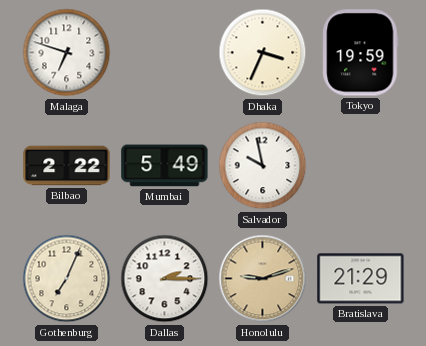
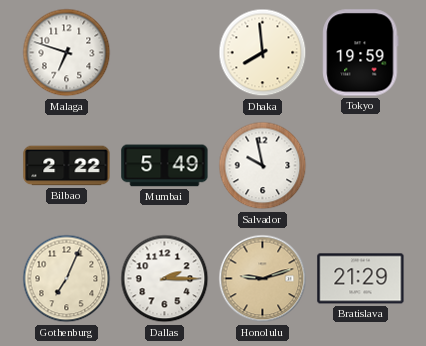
Dhaka: 3:34 -> 7:59 (263, 53)
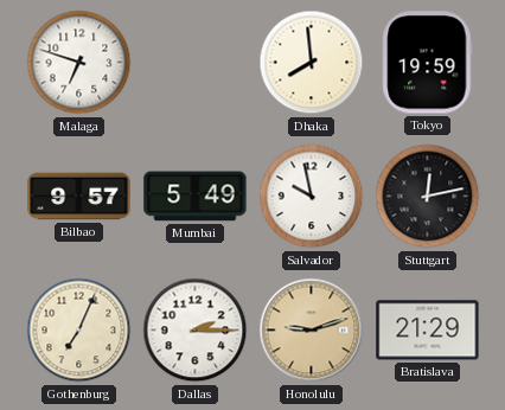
Bilbao: 2:22 -> 9:57 (79, 197)
Stuttgart: none -> 12:13 (428, 197)
